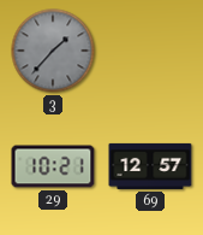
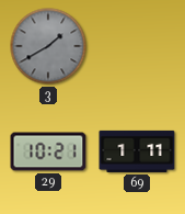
3: 1:37 -> 1:40 (48, 46)
69: 12:57 -> 1:11 (137, 151)
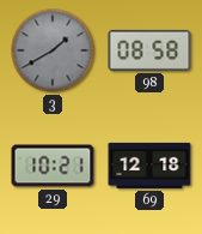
98: none -> 08:58 (149, 50)
69: 1:11 -> 12:18 (149, 166)
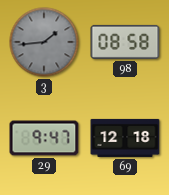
3: 1:40 -> 1:44 (44, 42)
29: 10:21 -> 9:47 (44, 138)
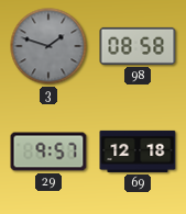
3: 1:44 -> 1:48 (48, 46)
29: 9:47 -> 9:57 (48, 151)
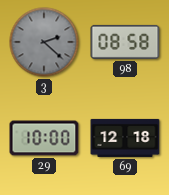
3: 1:48 -> 2:22 (44, 42)
29: 9:57 -> 10:00 (44, 138)
